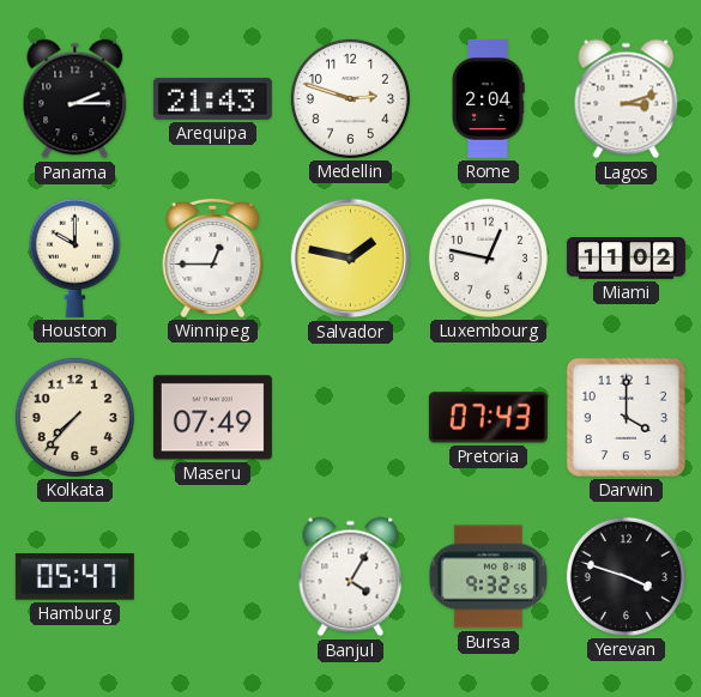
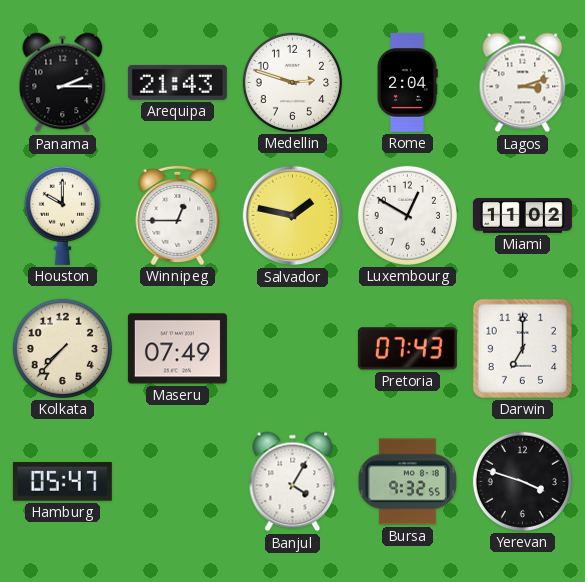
Luxembourg: 12:47 -> 12:50 (407, 215)
Darwin: 4:00 -> 7:00 (522, 348)
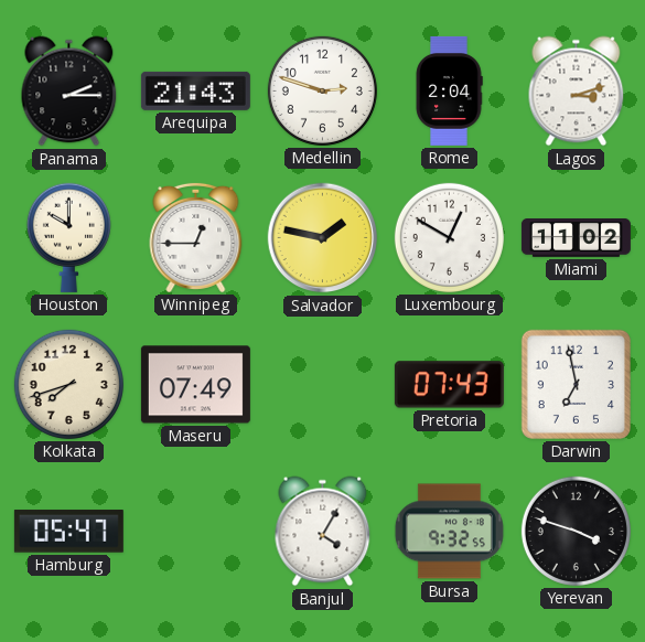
Kolkata: 7:37 -> 7:42 (68, 384)
Darwin: 7:00 -> 6:58 (576, 384)
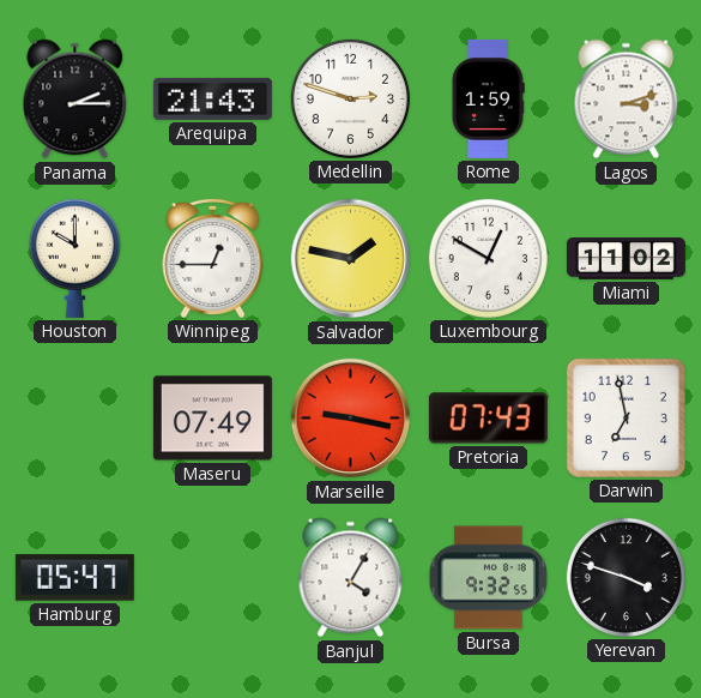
Rome: 2:04 -> 1:59 (488, 98)
Kolkata: 7:42 -> none (68, 384)
Marseille: none -> 9:17 (351, 419)
